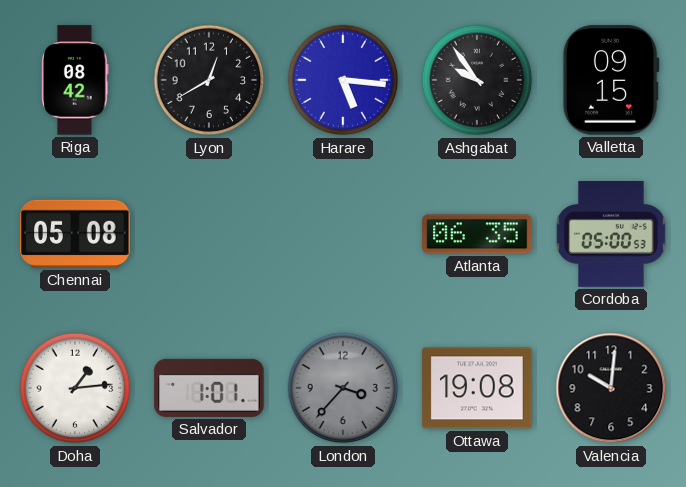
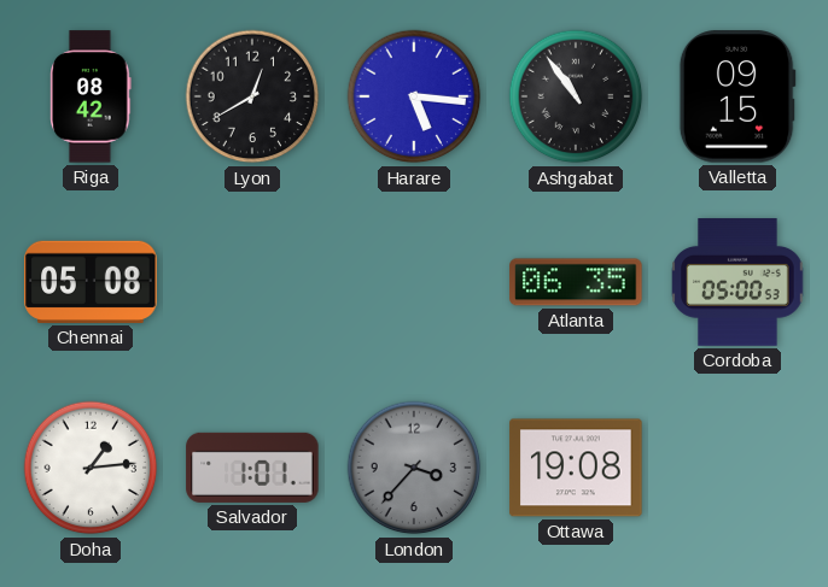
Ashgabat: 9:54 -> 10:54 (576, 96)
Valencia: 10:01 -> none (611, 388)
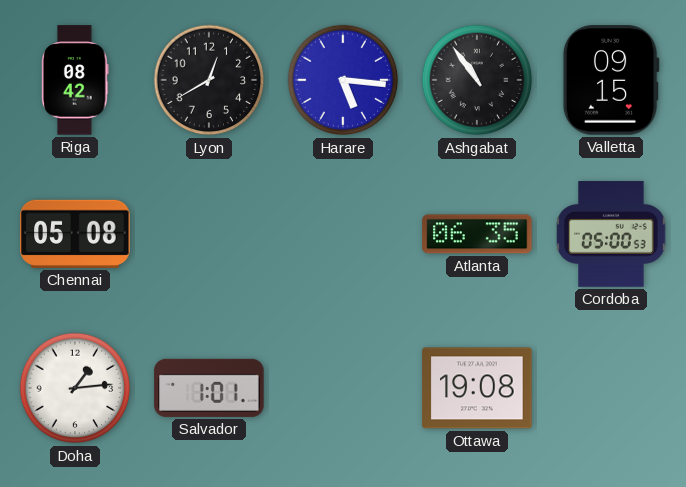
London: 3:37 -> none (414, 468)
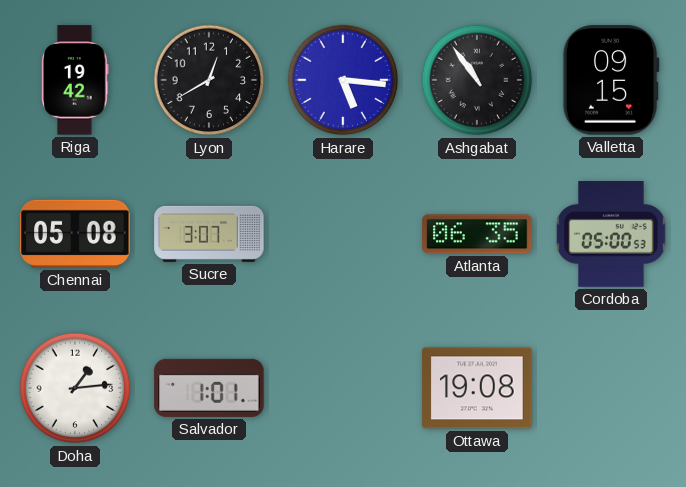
Riga: 08:42 -> 19:42 (75, 80)
Sucre: none -> 3:07 (209, 234)
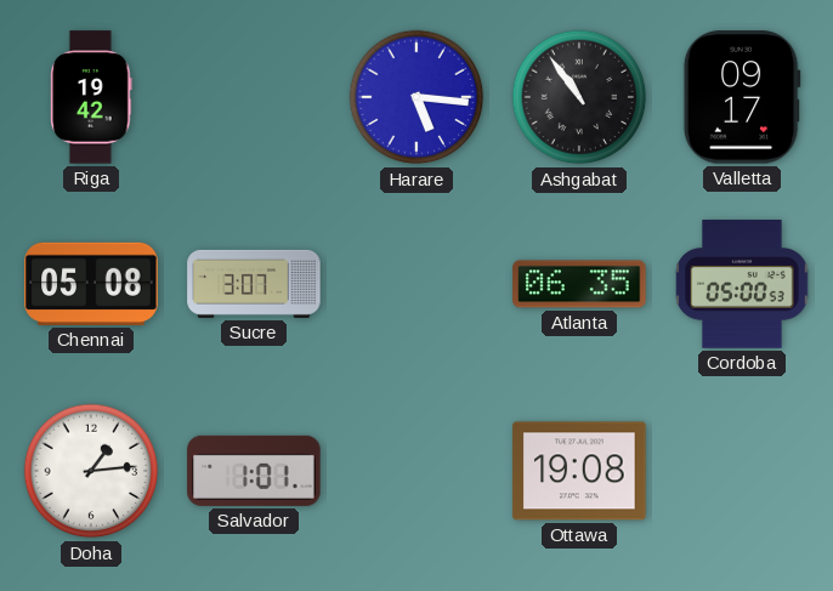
Lyon: 12:40 -> none (209, 80)
Valletta: 09:15 -> 09:17 (742, 97)
